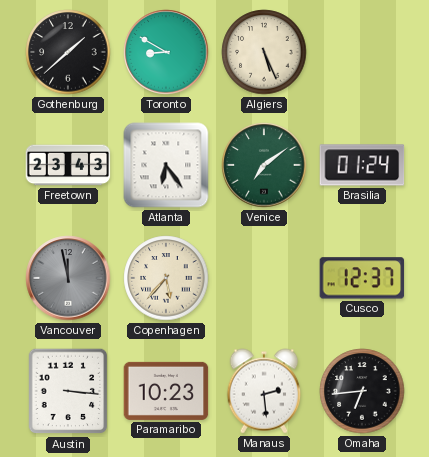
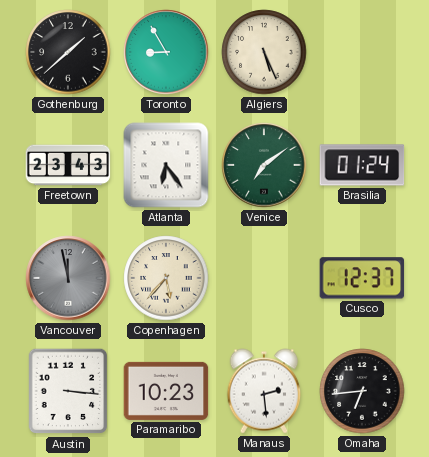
Toronto: 8:50 -> 8:55 (166, 52)
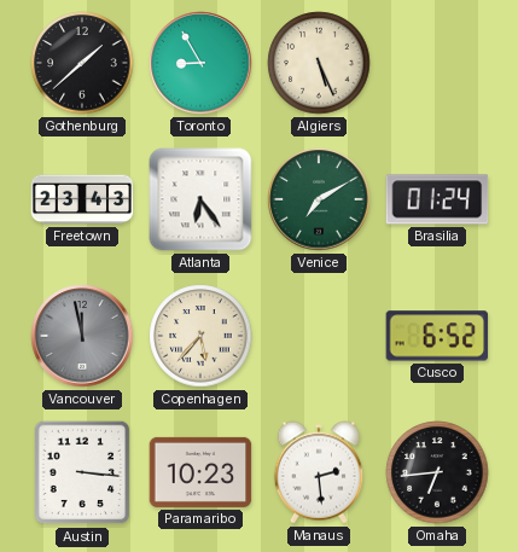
Venice: 7:09 -> 7:10 (319, 199)
Cusco: 12:37 -> 6:52 (437, 336)
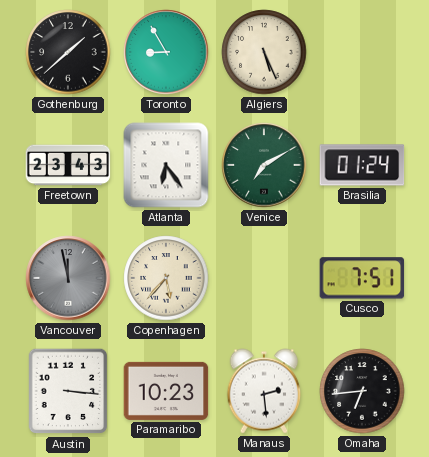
Cusco: 6:52 -> 7:51 (362, 278)
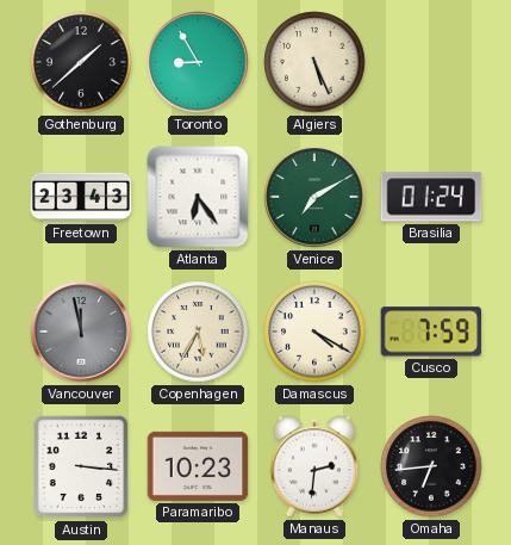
Copenhagen: 5:37 -> 5:35 (198, 332)
Damascus: none -> 4:20 (314, 332)
Cusco: 7:51 -> 7:59 (431, 332)
Manaus: 2:29 -> 2:31 (314, 466)
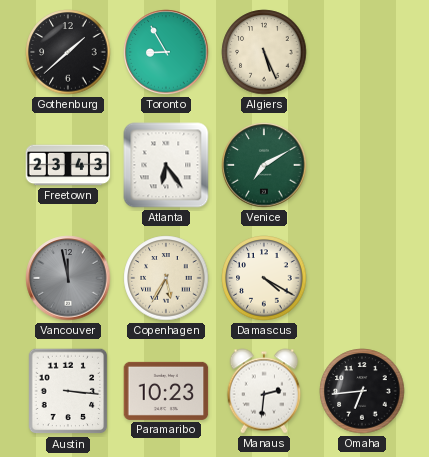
Brasilia: 01:24 -> none (431, 197)
Cusco: 7:59 -> none (431, 332)
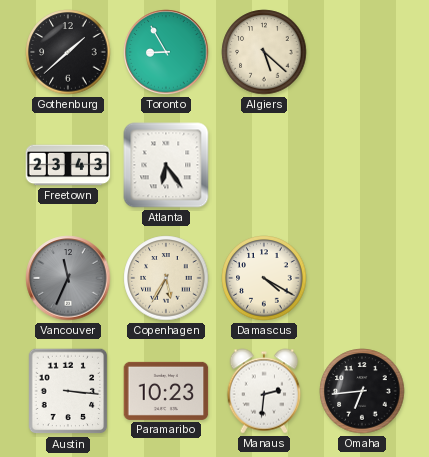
Algiers: 5:26 -> 5:22 (264, 52)
Venice: 7:10 -> none (264, 165)
Vancouver: 11:58 -> 11:34 (68, 278)
